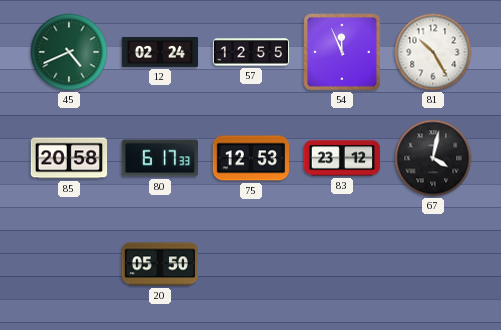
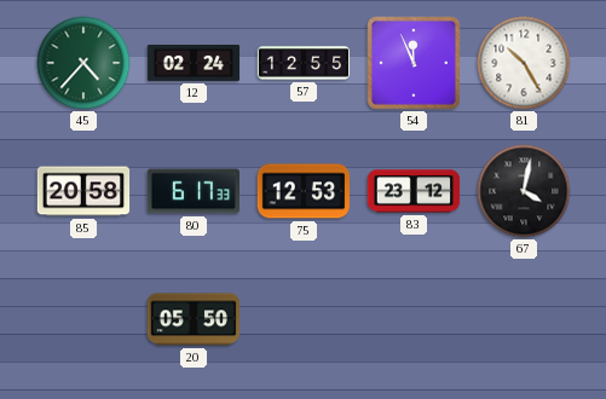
45: 4:41 -> 4:37 (83, 63)
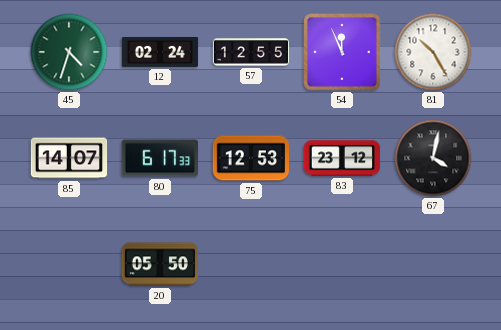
45: 4:37 -> 4:33 (69, 52)
85: 20:58 -> 14:07 (69, 158)
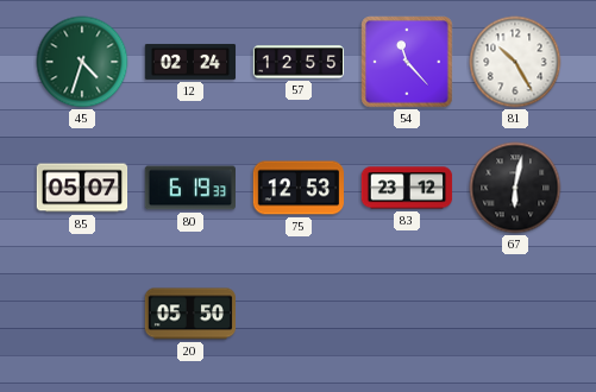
54: 11:56 -> 11:23 (407, 62)
85: 14:07 -> 05:07 (82, 188)
80: 6:17 -> 6:19 (189, 188)
67: 4:02 -> 6:02 (515, 188)
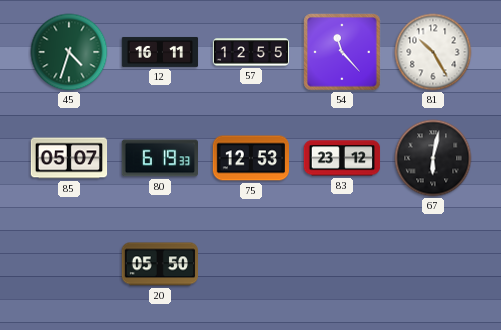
12: 02:24 -> 16:11 (160, 52)
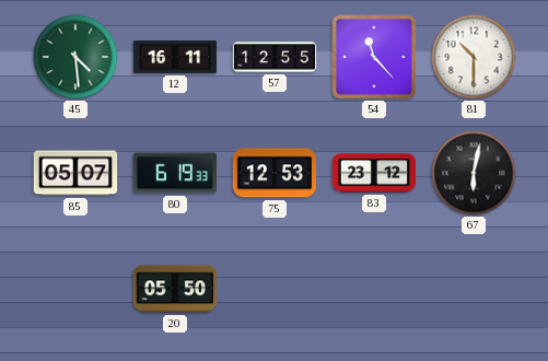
45: 4:33 -> 4:29 (75, 57)
81: 10:25 -> 10:30 (474, 57)
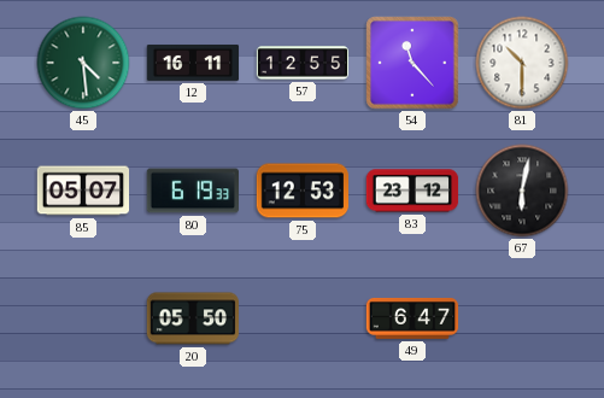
49: none -> 6:47 (412, 318)
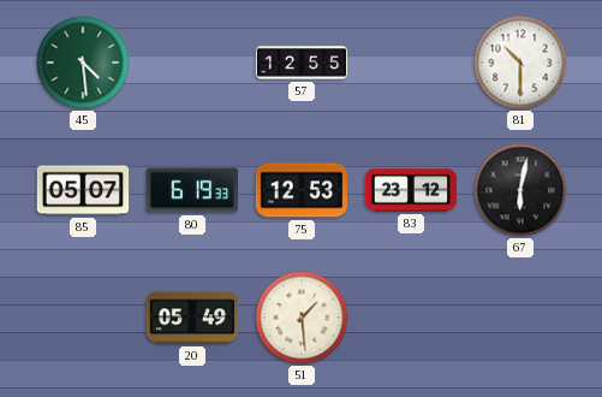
12: 16:11 -> none (193, 63)
54: 11:23 -> none (412, 63)
20: 05:50 -> 05:49 (191, 318)
51: none -> 1:29 (302, 318)
49: 6:47 -> none (412, 318)
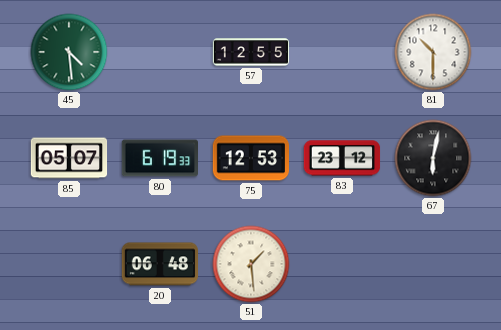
20: 05:49 -> 06:48 (159, 264)
